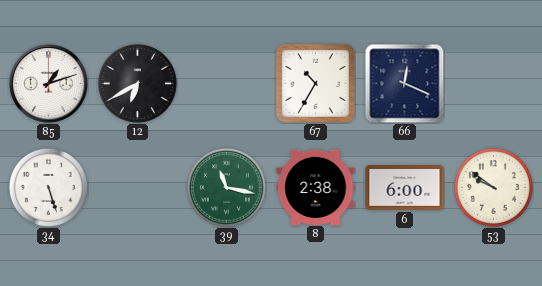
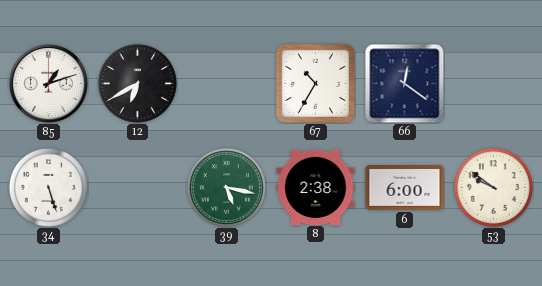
66: 12:19 -> 12:21 (404, 83)
39: 11:17 -> 5:17 (226, 187)
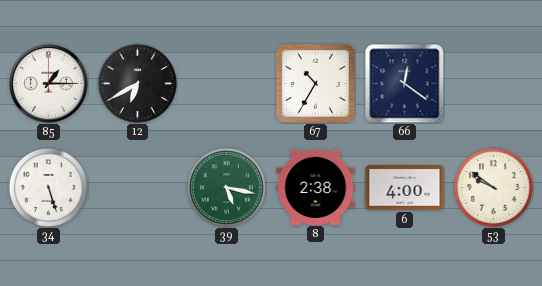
85: 1:12 -> 1:15 (49, 84)
6: 6:00 -> 4:00 (405, 188)
